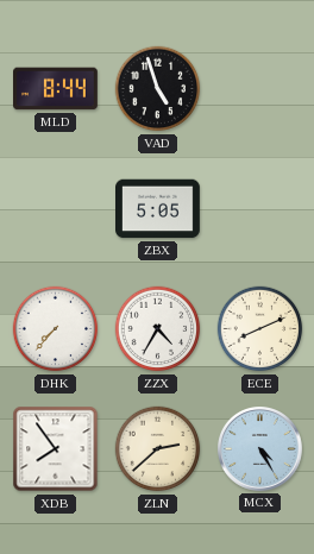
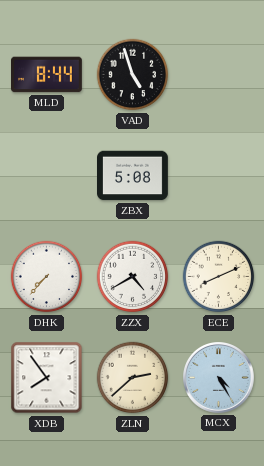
ZBX: 5:05 -> 5:08 (133, 176)
ZZX: 4:35 -> 4:40 (133, 277)
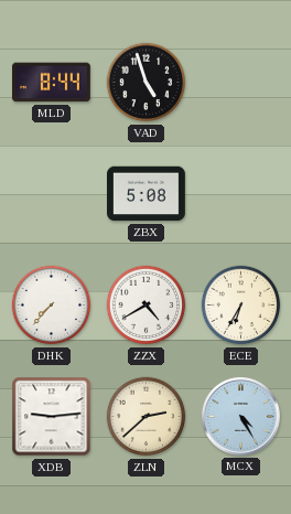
ECE: 8:11 -> 6:35 (241, 306)
XDB: 7:54 -> 9:14 (52, 417)
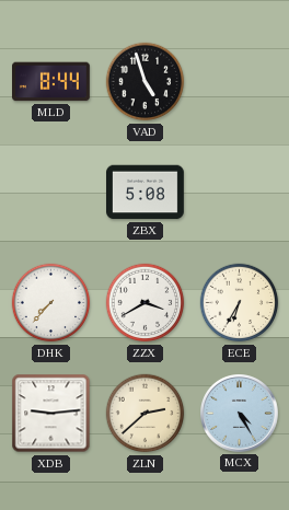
ZZX: 4:40 -> 3:40 (146, 303)
